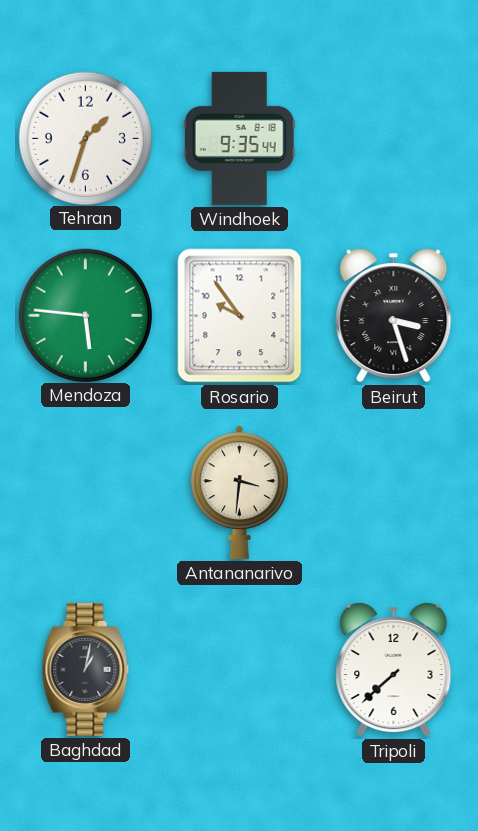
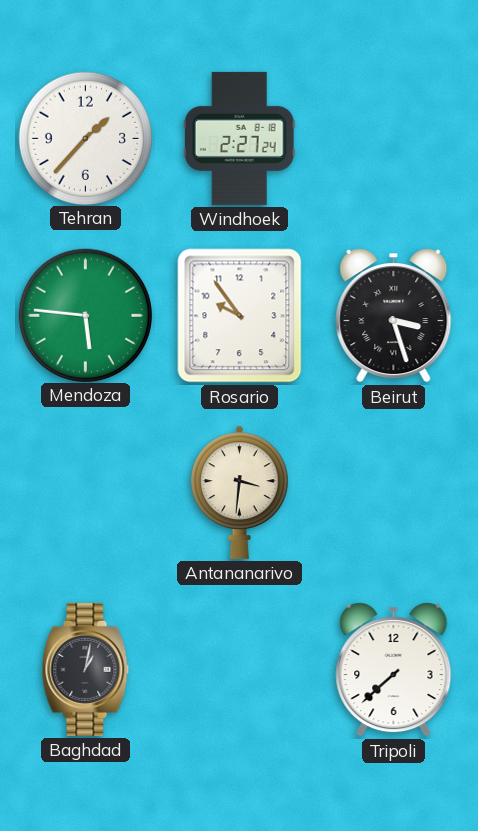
Tehran: 1:33 -> 1:37 (85, 138)
Windhoek: 9:35 -> 2:27 (239, 138)
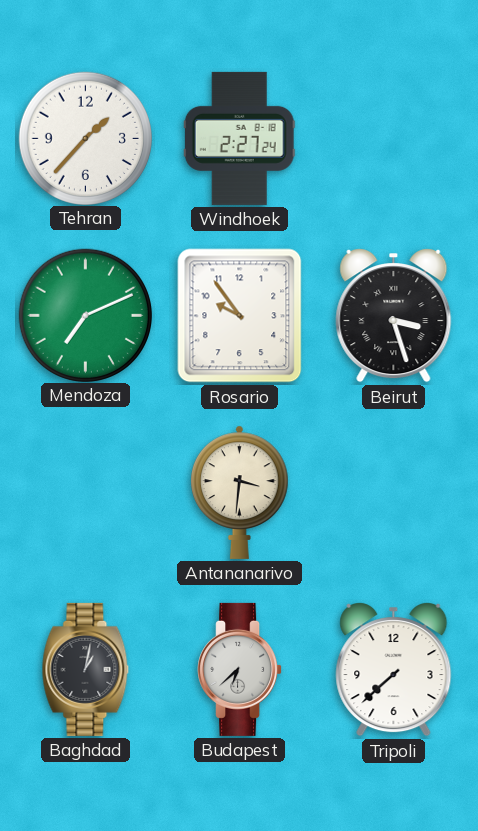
Mendoza: 5:46 -> 7:11 (85, 315)
Budapest: none -> 6:38 (240, 669)
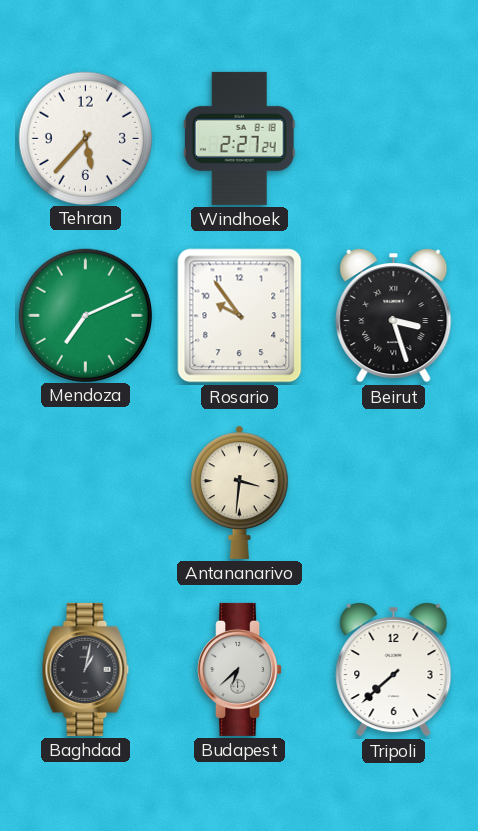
Tehran: 1:37 -> 5:37 (85, 138)
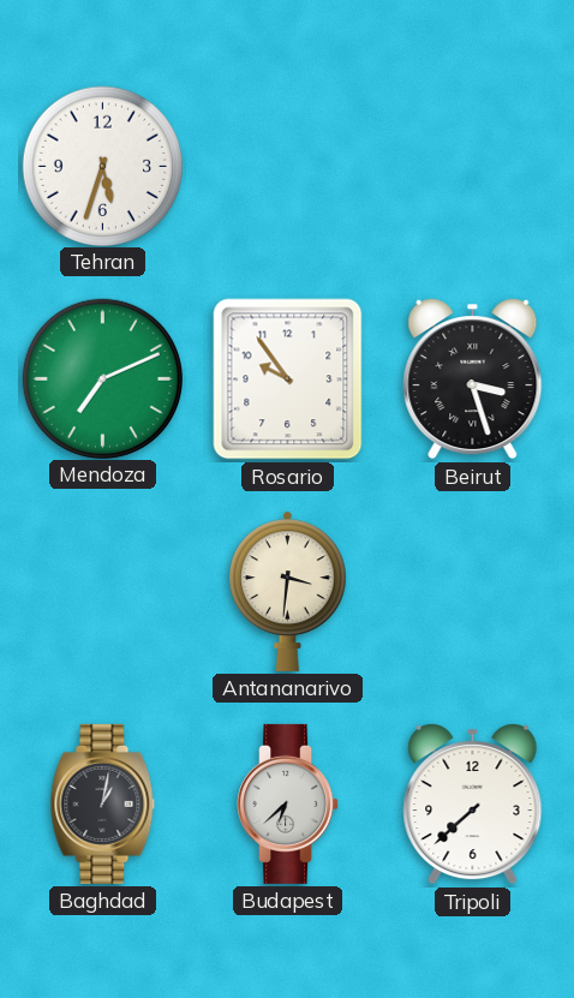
Tehran: 5:37 -> 5:33 (102, 166)
Windhoek: 2:27 -> none (239, 138)
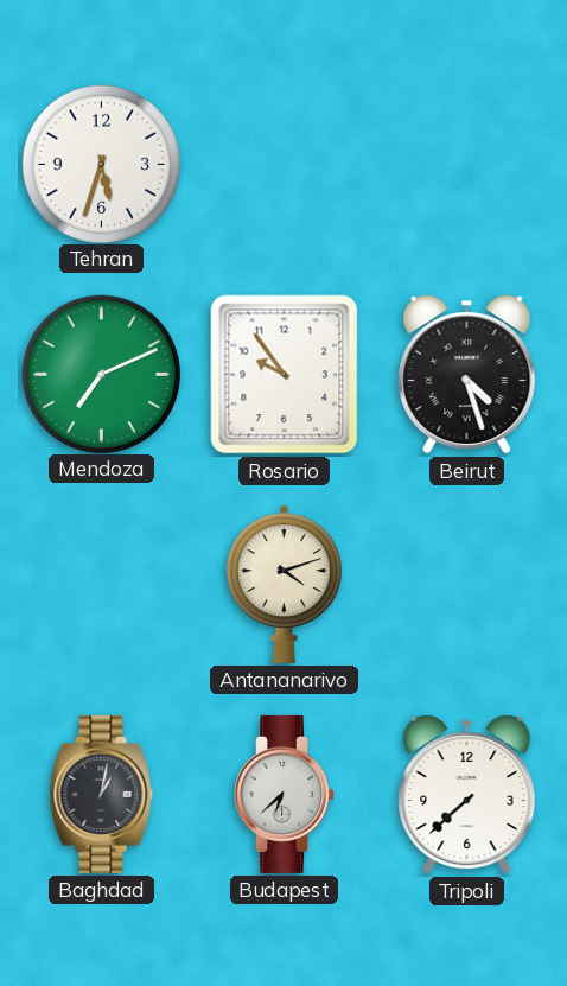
Beirut: 3:27 -> 4:27 (467, 375)
Antananarivo: 3:31 -> 4:12 (285, 584)
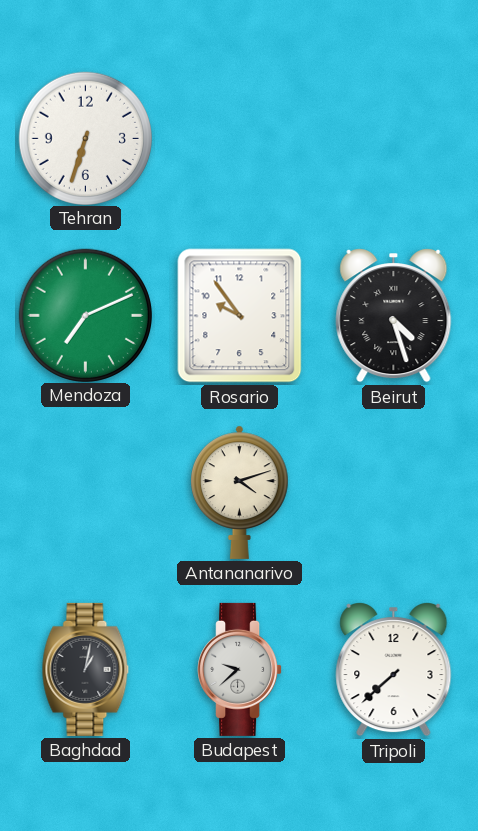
Tehran: 5:33 -> 6:33 (85, 138)
Budapest: 6:38 -> 9:38 (240, 669)
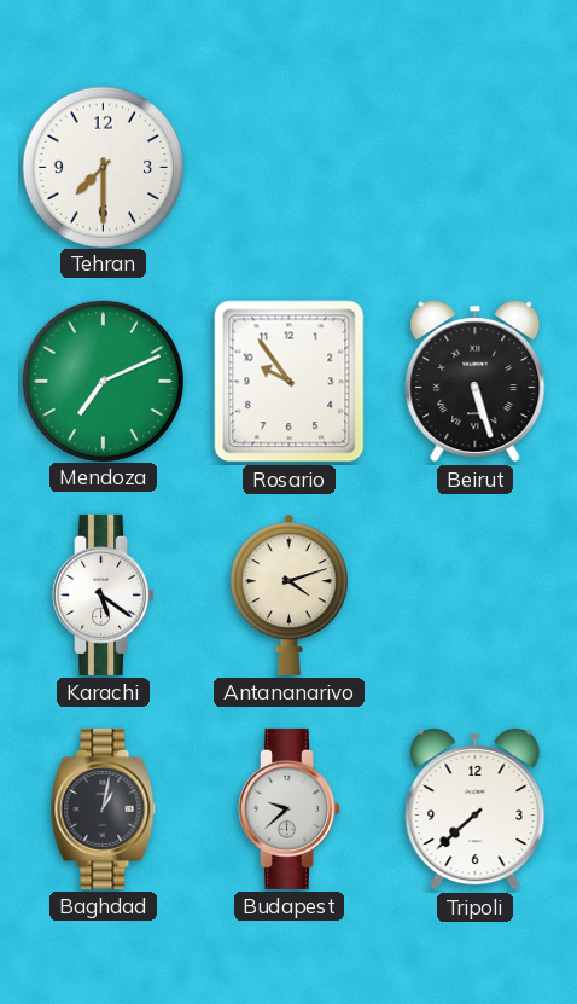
Tehran: 6:33 -> 7:30 (103, 167)
Beirut: 4:27 -> 5:27 (476, 382)
Karachi: none -> 5:21 (104, 594)
